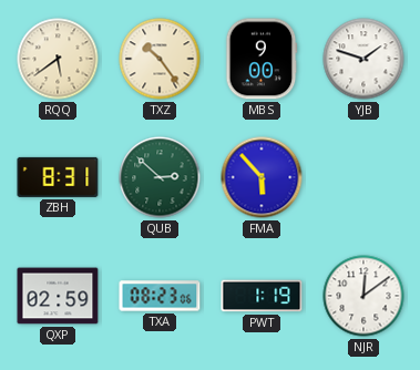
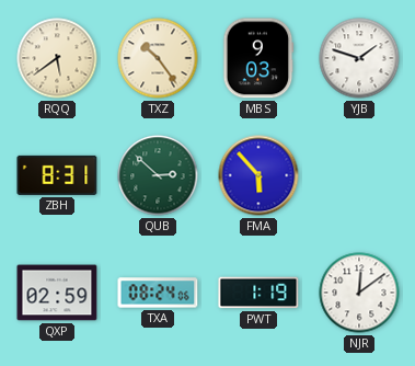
MBS: 9:00 -> 9:03 (258, 58)
TXA: 08:23 -> 08:24 (158, 293)
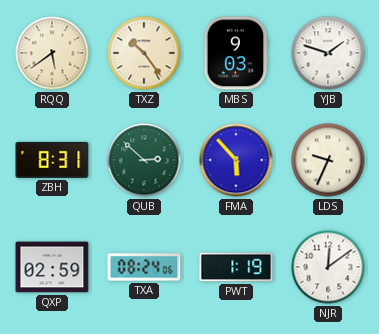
LDS: none -> 9:34 (328, 160)
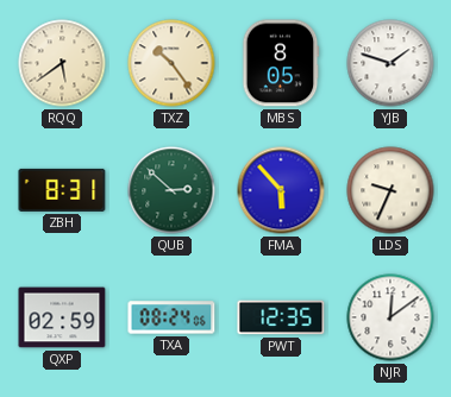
MBS: 9:03 -> 8:05 (281, 63)
PWT: 1:19 -> 12:35 (281, 317)
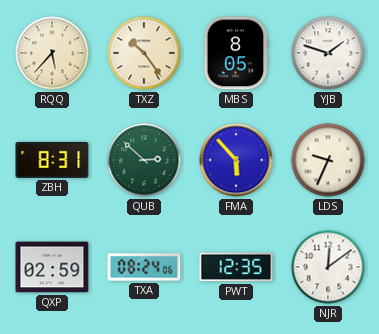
RQQ: 5:39 -> 5:37 (52, 53)
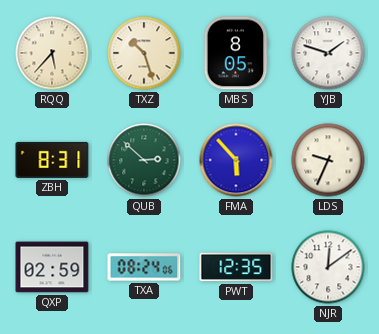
TXZ: 10:24 -> 10:27 (144, 53)
